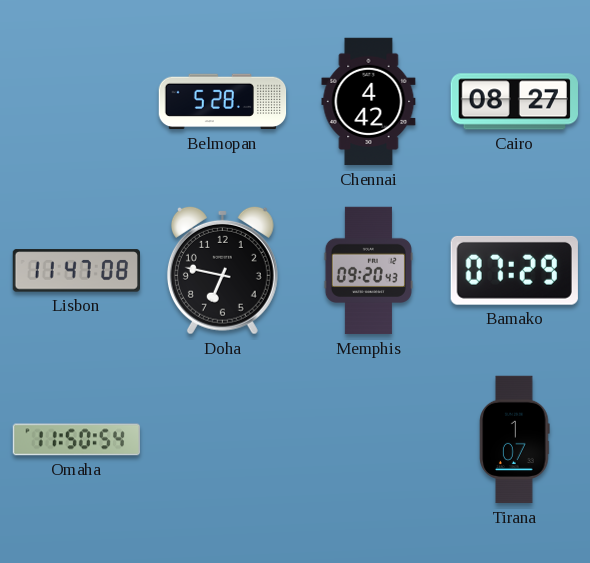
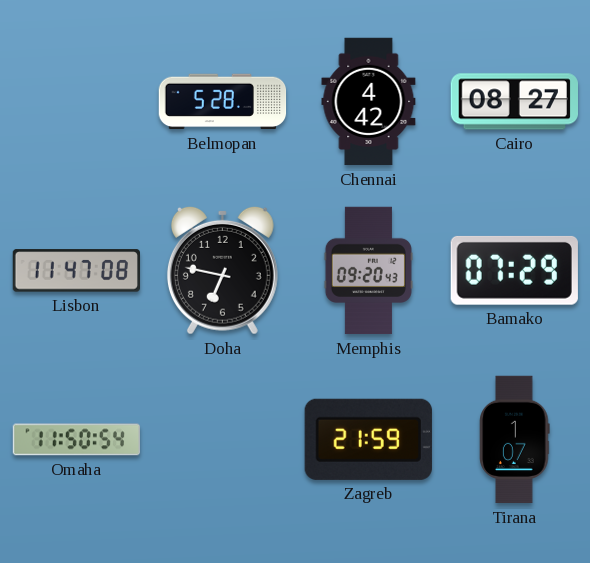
Zagreb: none -> 21:59 (368, 439)
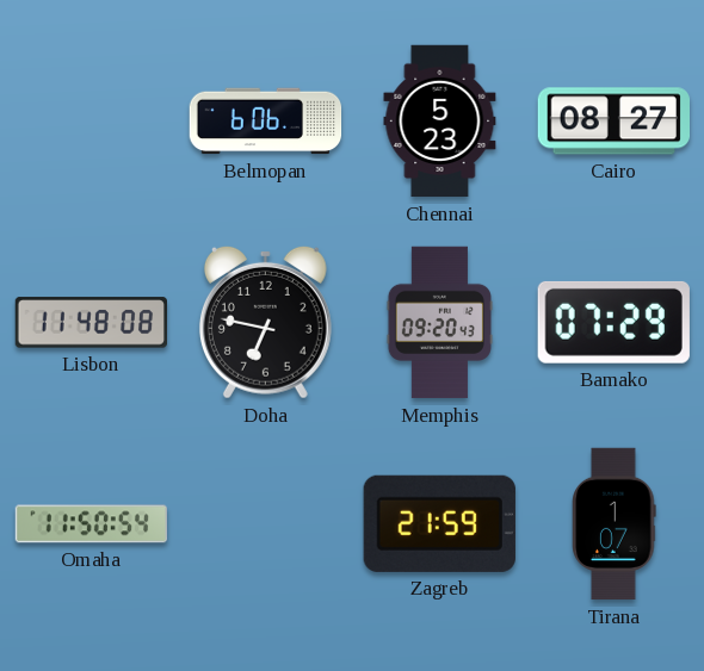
Belmopan: 5:28 -> 6:06 (266, 122)
Chennai: 4:42 -> 5:23 (440, 122)
Lisbon: 11:47 -> 11:48 (91, 323)
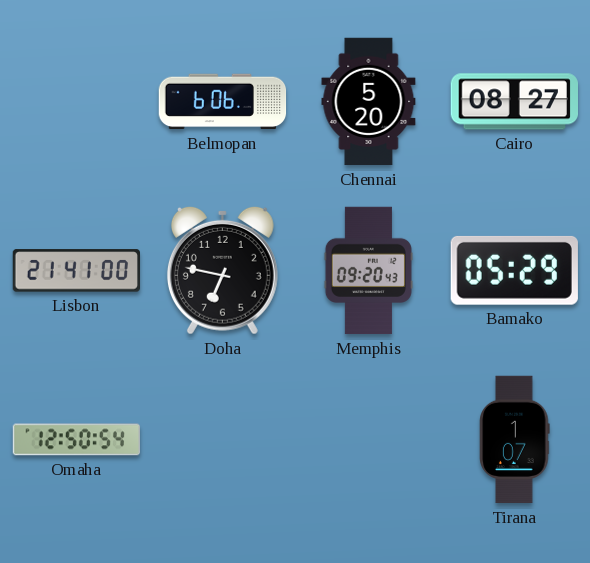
Chennai: 5:23 -> 5:20 (369, 102)
Lisbon: 11:48 -> 21:41 (76, 271)
Bamako: 07:29 -> 05:29 (514, 270)
Omaha: 11:50 -> 12:50 (76, 440)
Zagreb: 21:59 -> none (439, 523)
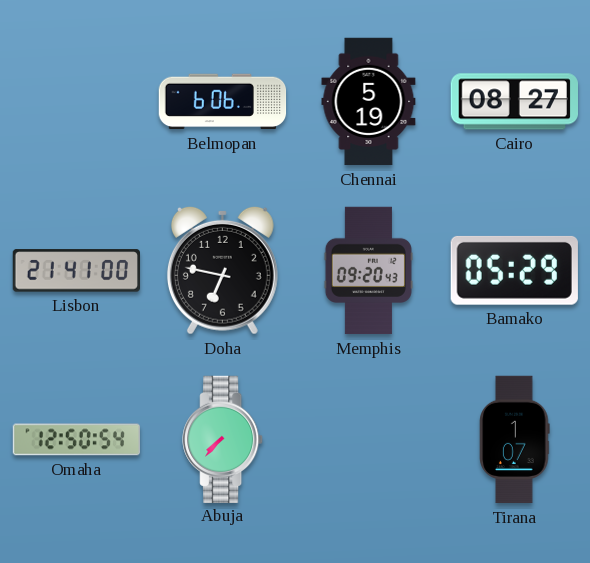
Chennai: 5:20 -> 5:19 (369, 102)
Abuja: none -> 7:37 (223, 439)
